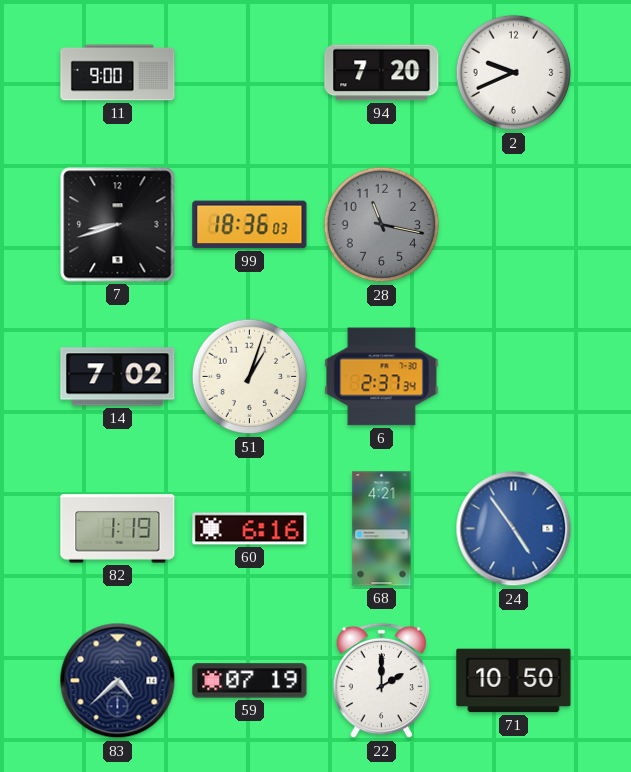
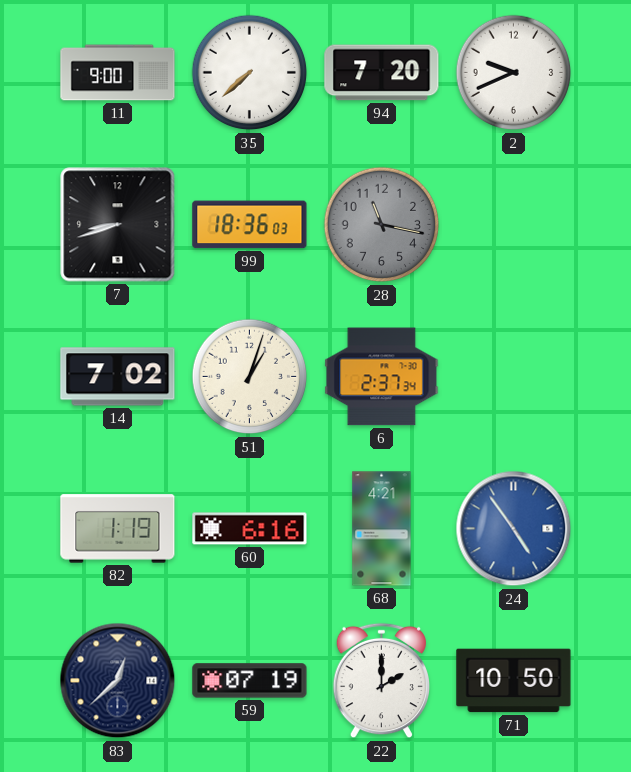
35: none -> 7:38 (250, 73)
83: 4:38 -> 12:38 (118, 681)
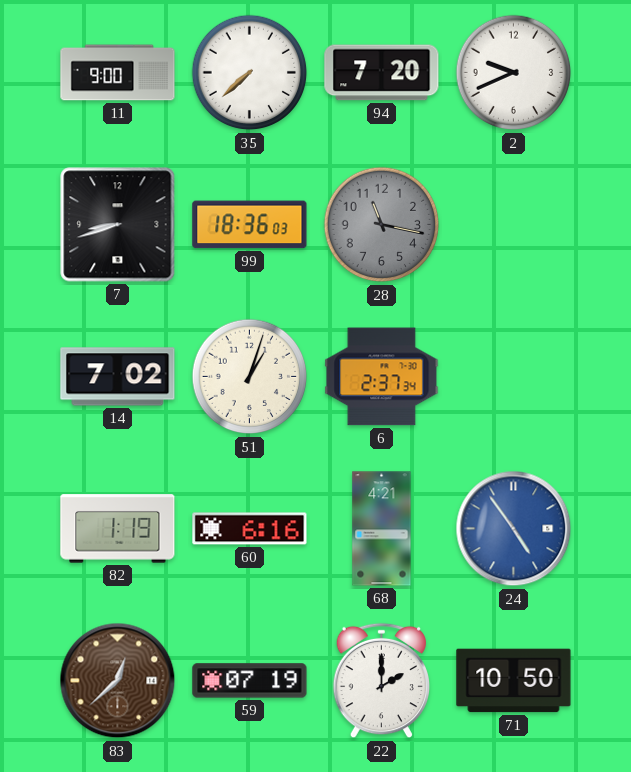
83 dial: navy -> brown (118, 681)
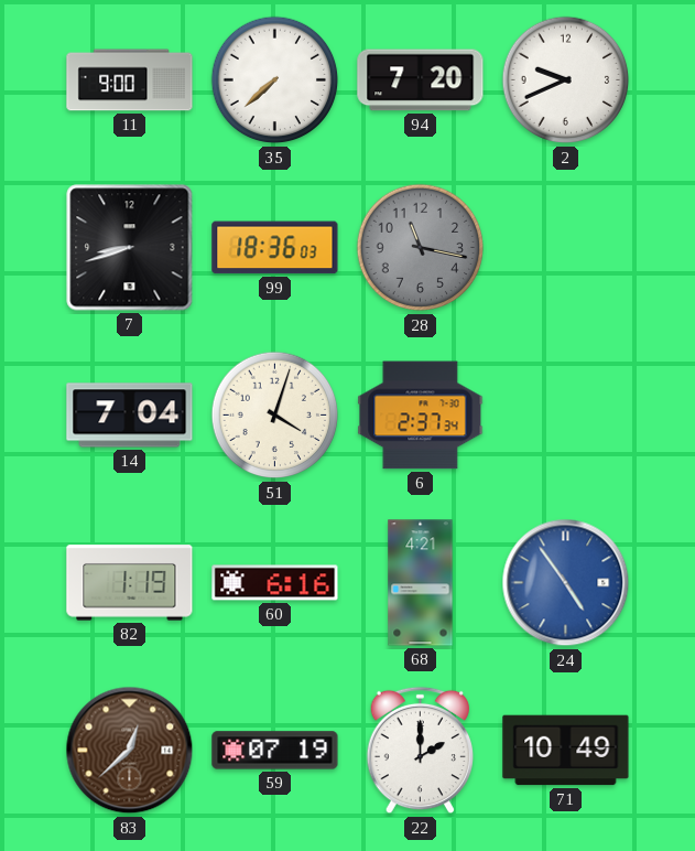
14: 7:02 -> 7:04 (130, 416)
51: 1:03 -> 4:03 (275, 416)
71: 10:50 -> 10:49 (566, 751)
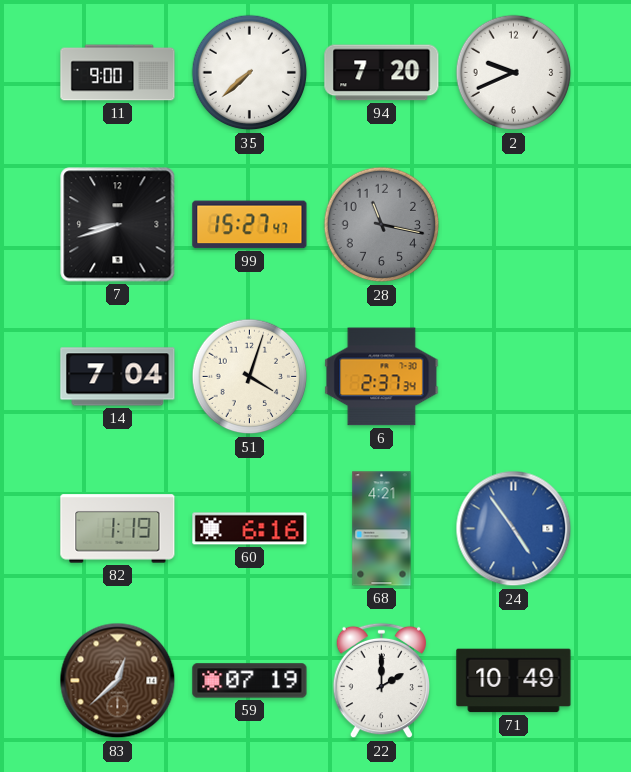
99: 18:36 -> 15:27 (250, 225)
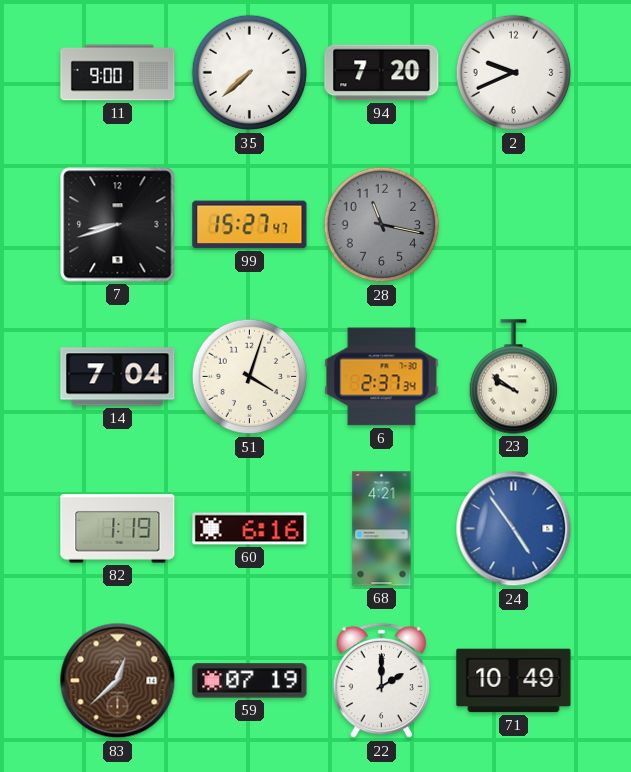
23: none -> 9:51 (513, 377)
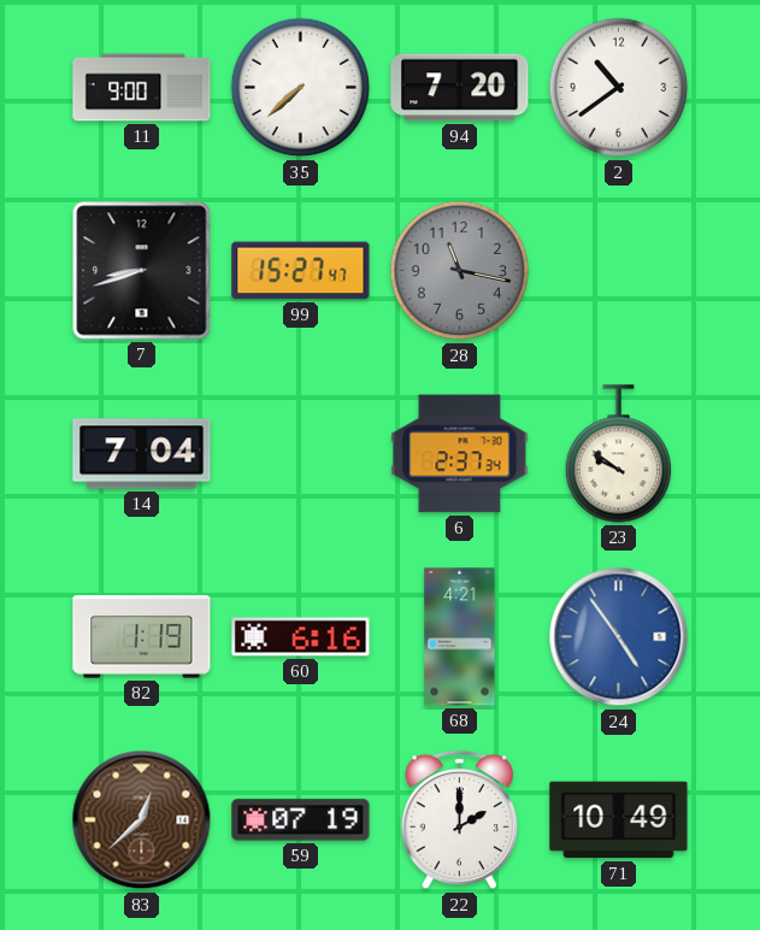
2: 9:41 -> 10:39 (619, 88)
51: 4:03 -> none (250, 377)
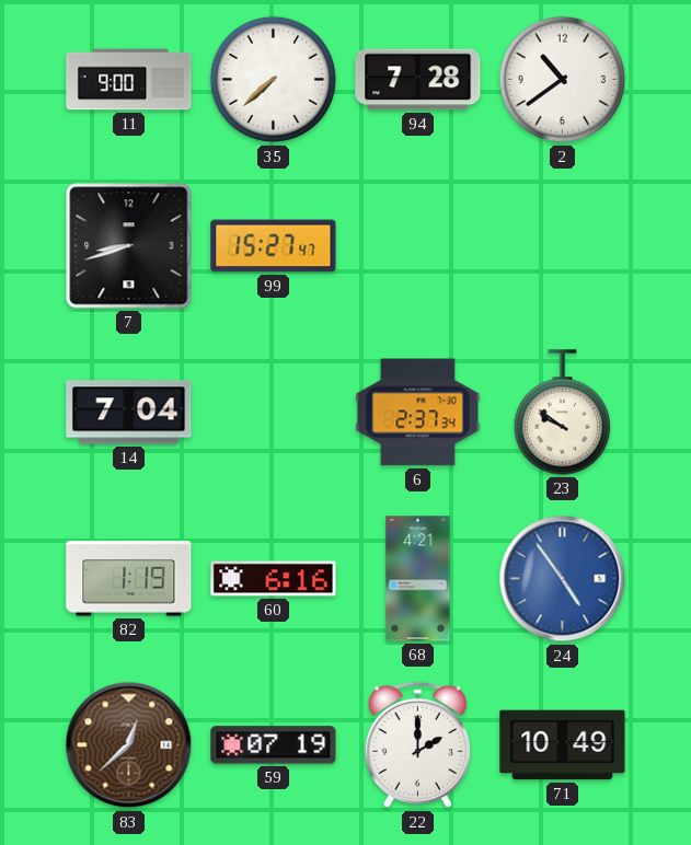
94: 7:20 -> 7:28 (418, 80)
28: 11:17 -> none (460, 271)
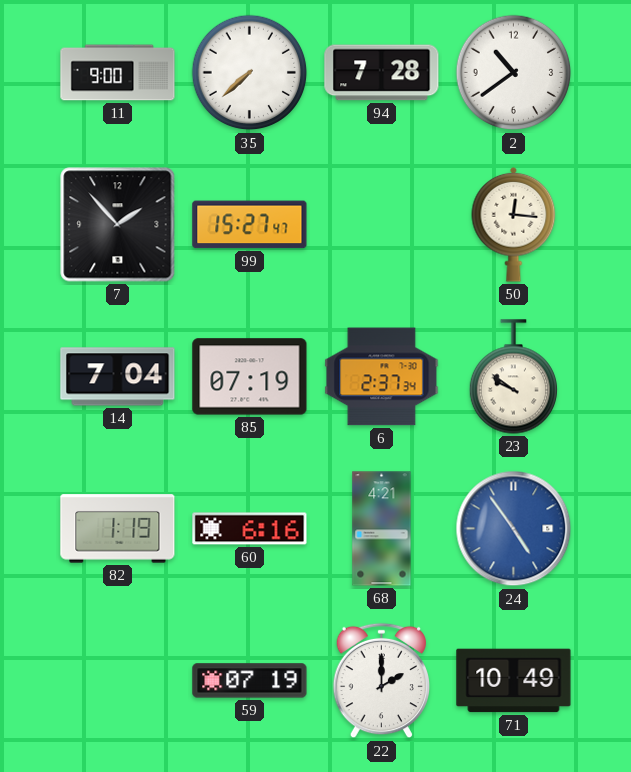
7: 8:42 -> 1:53 (118, 225)
50: none -> 12:16 (514, 224)
85: none -> 07:19 (250, 377)
83: 12:38 -> none (129, 745)
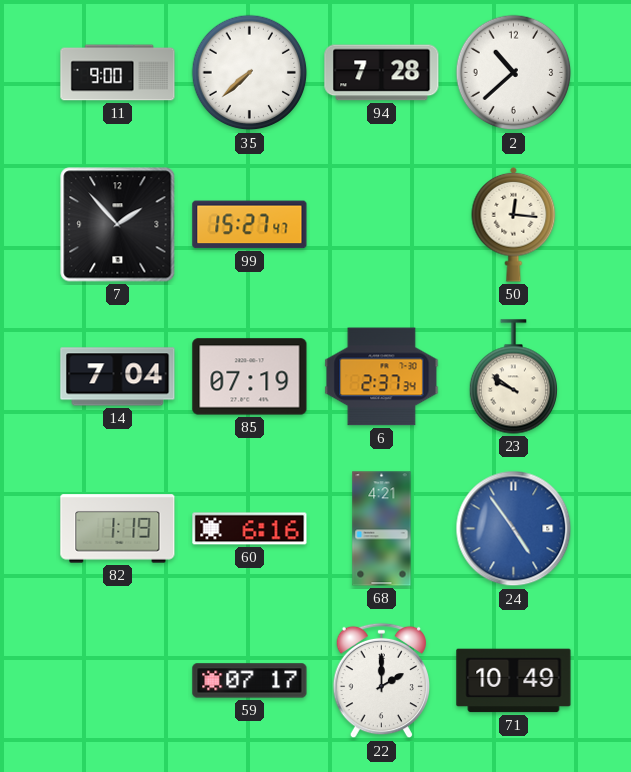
2: 10:39 -> 10:38 (514, 73)
59: 07:19 -> 07:17 (250, 681)
